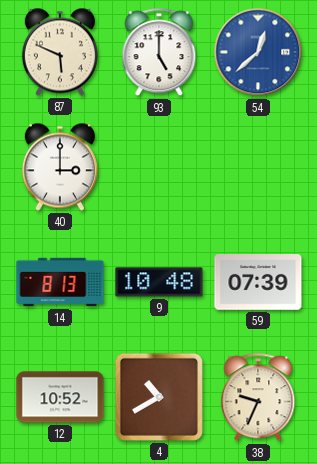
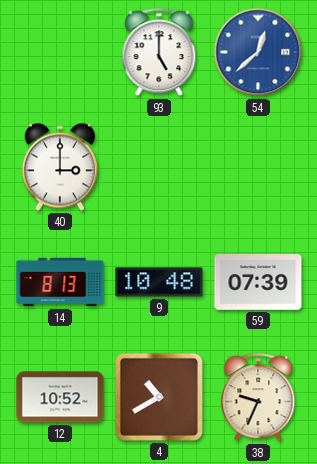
87: 5:49 -> none (60, 52)
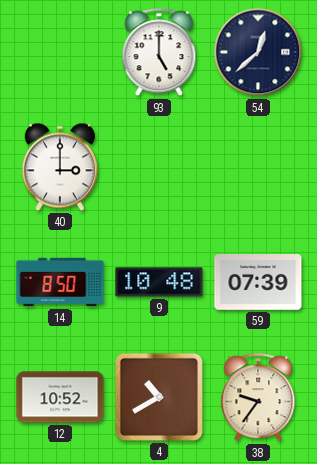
54 dial: blue -> navy (258, 52)
14: 8:13 -> 8:50 (60, 282)
38: 9:34 -> 9:36 (258, 398)
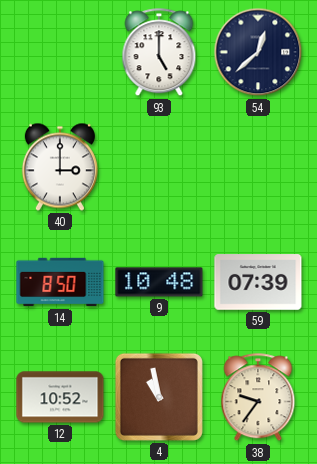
4: 10:40 -> 10:58 (159, 397)
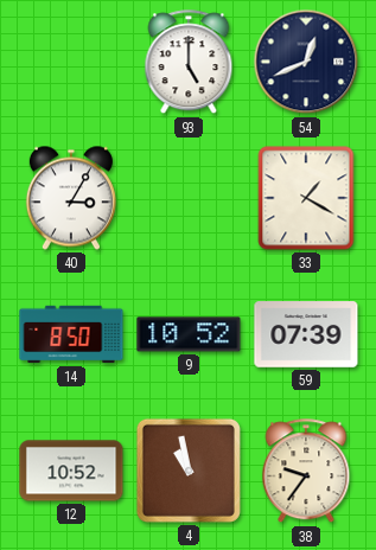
54: 12:38 -> 12:41 (306, 62)
40: 3:00 -> 3:05 (71, 198)
33: none -> 1:20 (306, 198)
9: 10:48 -> 10:52 (189, 334)
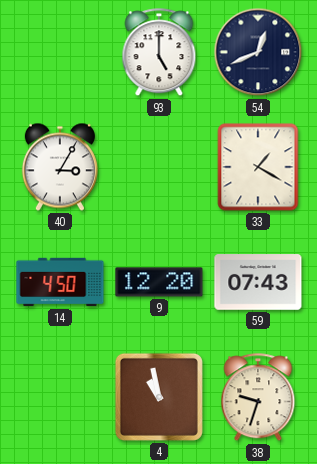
14: 8:50 -> 4:50 (60, 282)
9: 10:52 -> 12:20 (159, 282)
59: 07:39 -> 07:43 (258, 282)
12: 10:52 -> none (71, 471)
38: 9:36 -> 9:33 (258, 398)
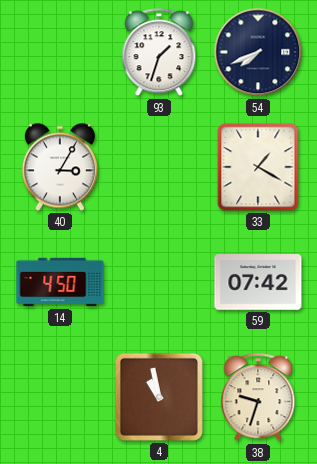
93: 5:00 -> 1:33 (159, 53)
54: 12:41 -> 7:41 (258, 52)
9: 12:20 -> none (159, 282)
59: 07:43 -> 07:42 (258, 282)
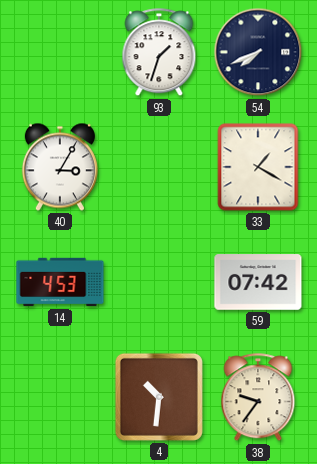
14: 4:50 -> 4:53 (60, 282)
4: 10:58 -> 10:31 (159, 397)
38: 9:33 -> 9:36 (258, 398)
